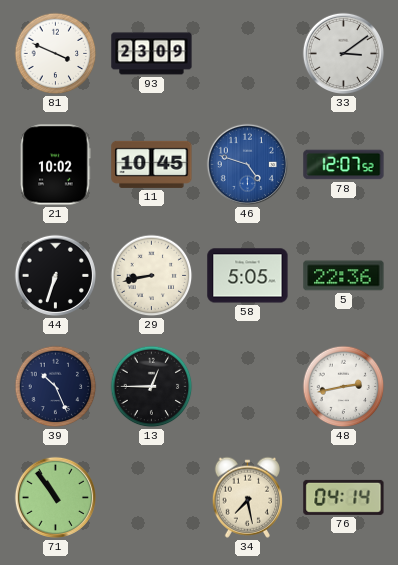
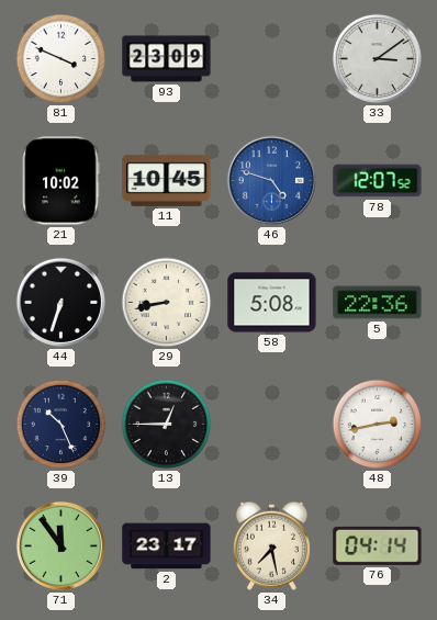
58: 5:05 -> 5:08 (272, 303)
71: 10:54 -> 11:54 (60, 545)
2: none -> 23:17 (167, 546)
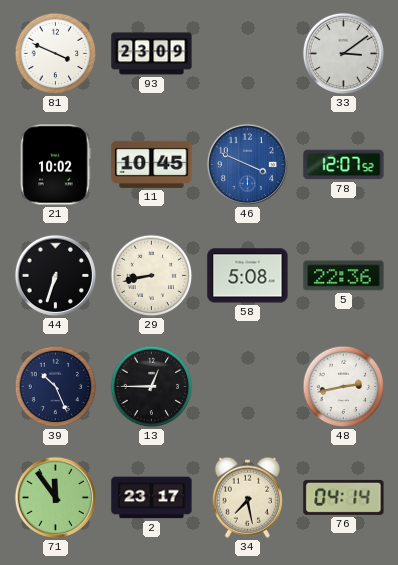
46: 4:48 -> 3:49 (247, 164)
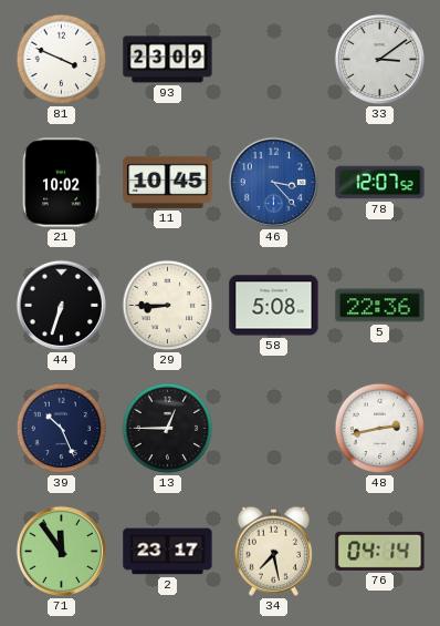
46: 3:49 -> 3:23 (273, 182)
29: 8:43 -> 8:45 (168, 306)
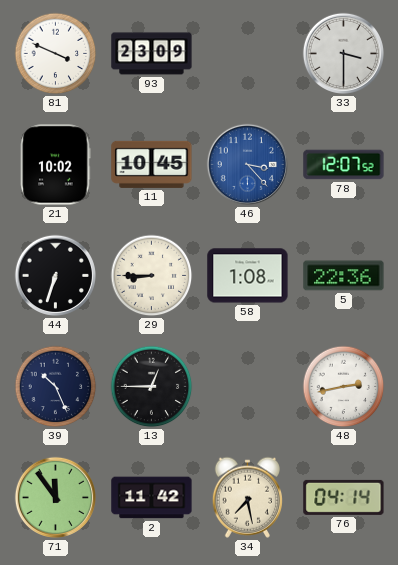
33: 3:09 -> 3:30 (343, 53)
58: 5:08 -> 1:08 (248, 276)
2: 23:17 -> 11:42 (152, 498)
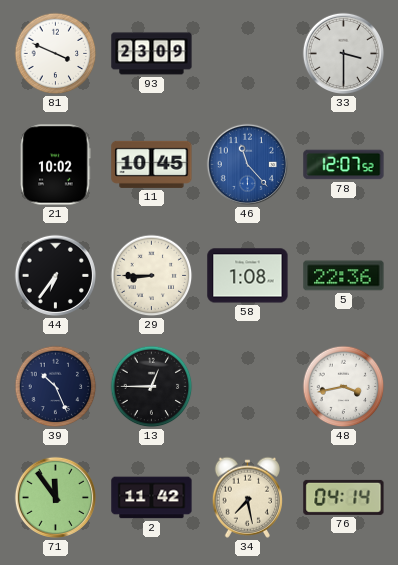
46: 3:23 -> 11:23 (247, 164)
44: 6:33 -> 6:36 (55, 275)
48: 2:43 -> 3:43 (344, 387)
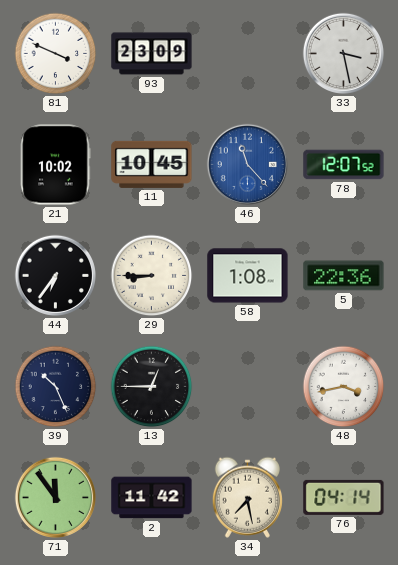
33: 3:30 -> 3:28 (343, 53)
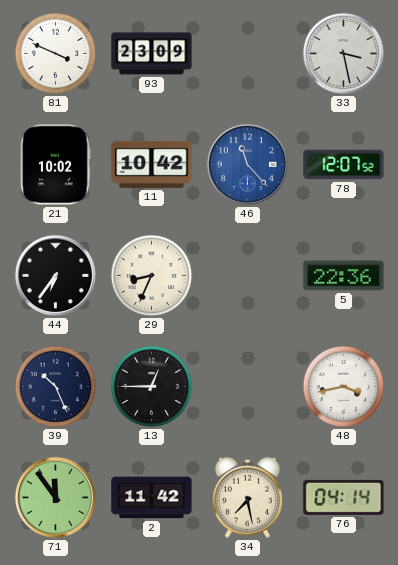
11: 10:45 -> 10:42 (152, 164)
29: 8:45 -> 8:34 (152, 276)
58: 1:08 -> none (248, 276)
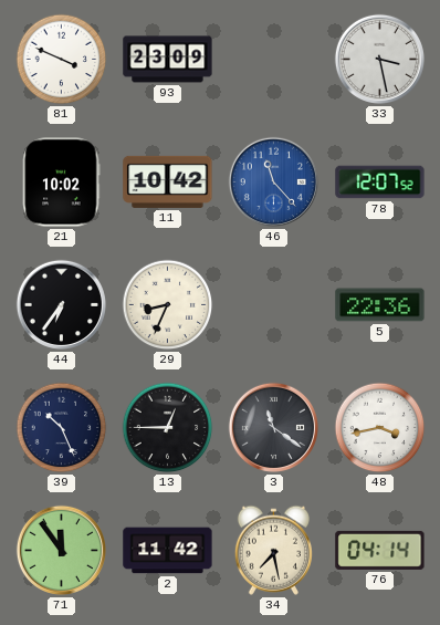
3: none -> 11:21 (273, 427)
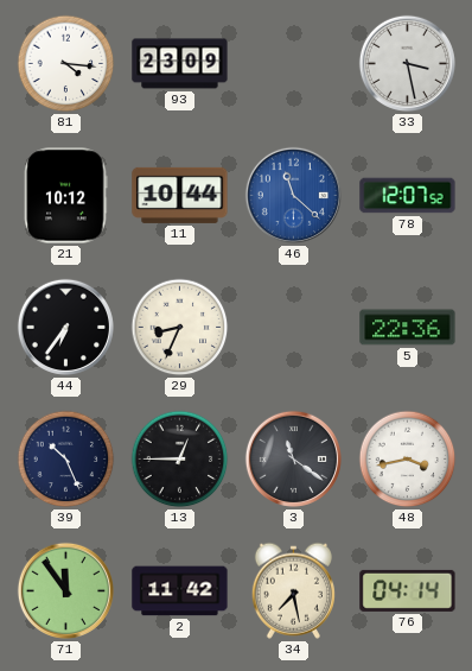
81: 3:49 -> 4:16 (66, 64)
21: 10:02 -> 10:12 (66, 196)
11: 10:42 -> 10:44 (180, 195)
46: 11:23 -> 11:22 (293, 195)
